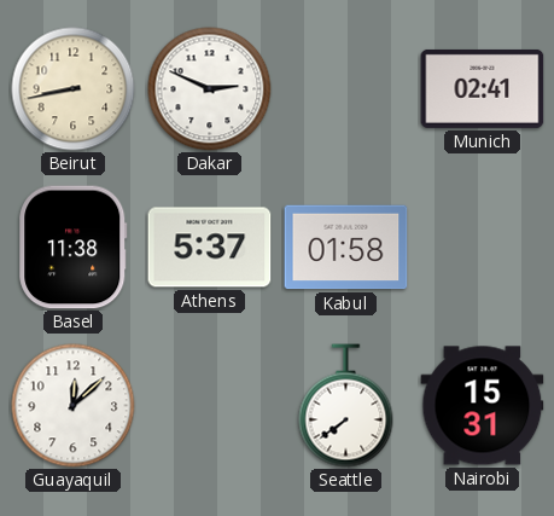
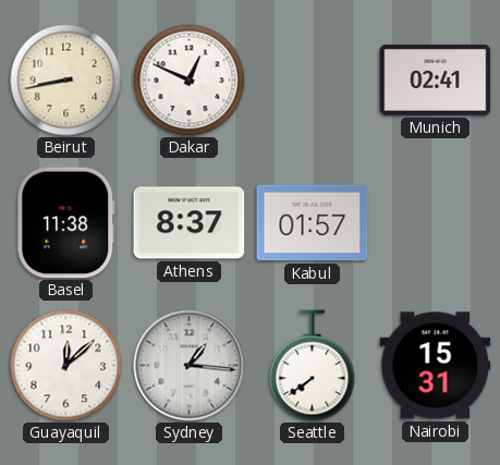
Dakar: 2:49 -> 12:49 (190, 81)
Athens: 5:37 -> 8:37 (190, 223)
Kabul: 01:58 -> 01:57 (313, 223)
Sydney: none -> 1:16 (190, 366)
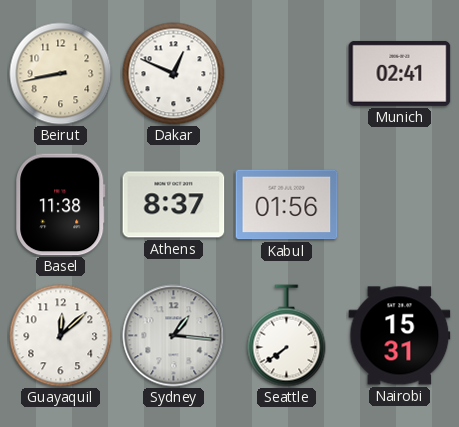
Kabul: 01:57 -> 01:56 (287, 205)
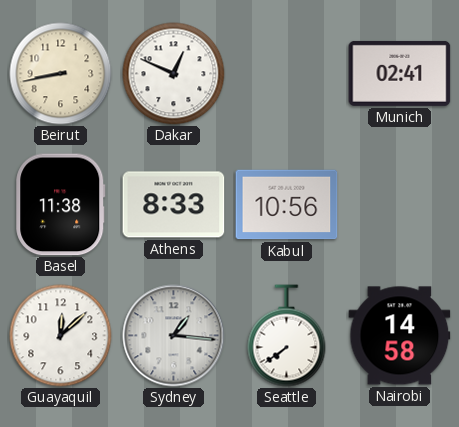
Athens: 8:37 -> 8:33 (174, 205)
Kabul: 01:56 -> 10:56 (287, 205)
Nairobi: 15:31 -> 14:58 (400, 336)
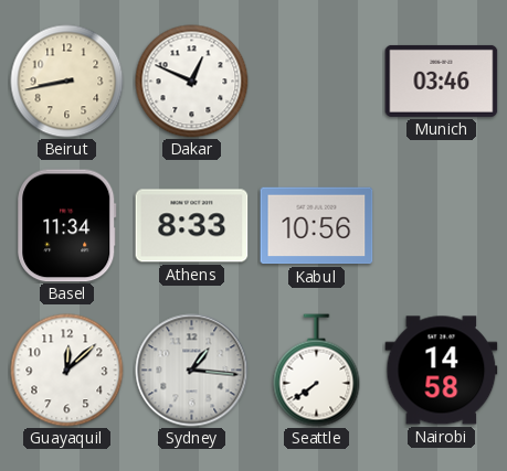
Munich: 02:41 -> 03:46 (442, 81)
Basel: 11:38 -> 11:34 (67, 226)
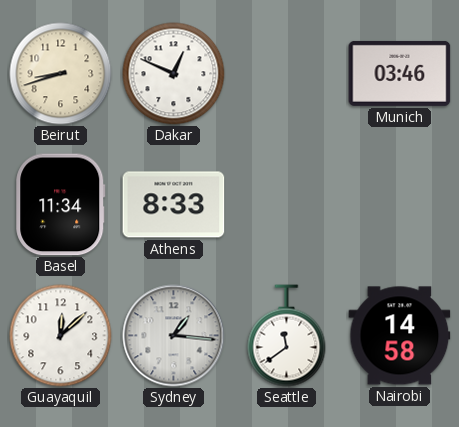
Beirut: 8:43 -> 8:42 (61, 74)
Kabul: 10:56 -> none (317, 226)
Seattle: 7:39 -> 11:39 (287, 336)
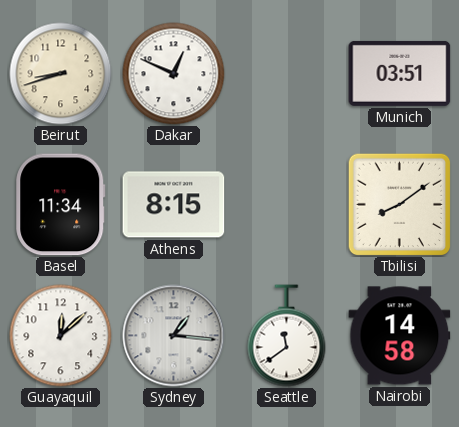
Munich: 03:46 -> 03:51 (400, 73)
Athens: 8:33 -> 8:15 (174, 205)
Tbilisi: none -> 8:09 (399, 204)
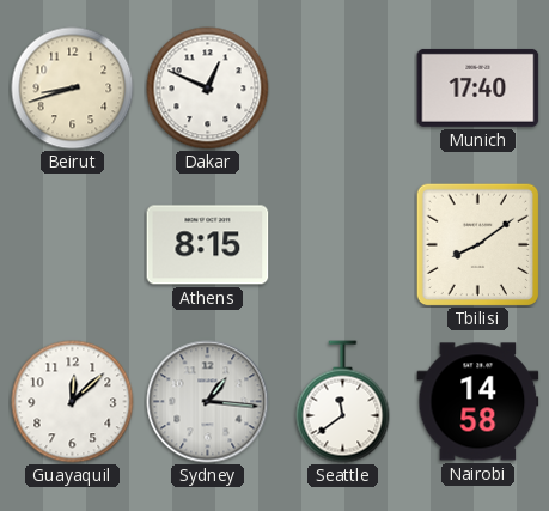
Munich: 03:51 -> 17:40 (478, 87)
Basel: 11:34 -> none (61, 205)
